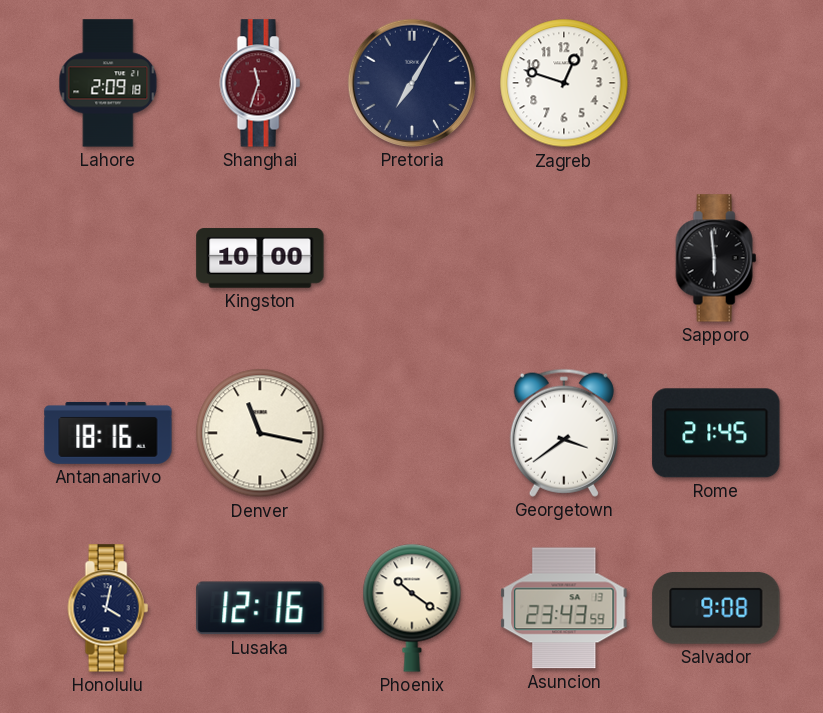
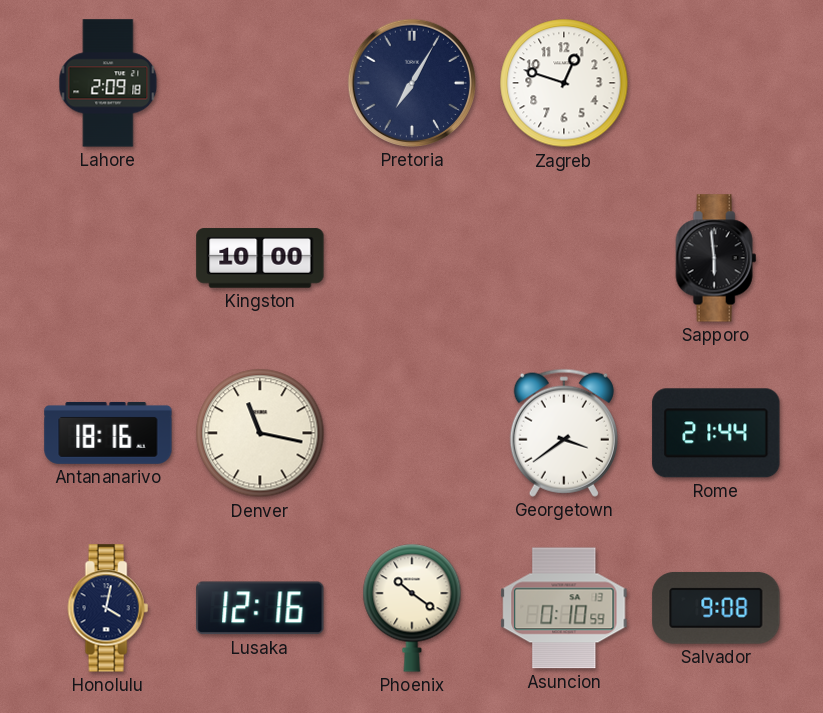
Shanghai: 11:33 -> none (260, 83)
Rome: 21:45 -> 21:44 (716, 433)
Asuncion: 23:43 -> 0:10 (564, 608)
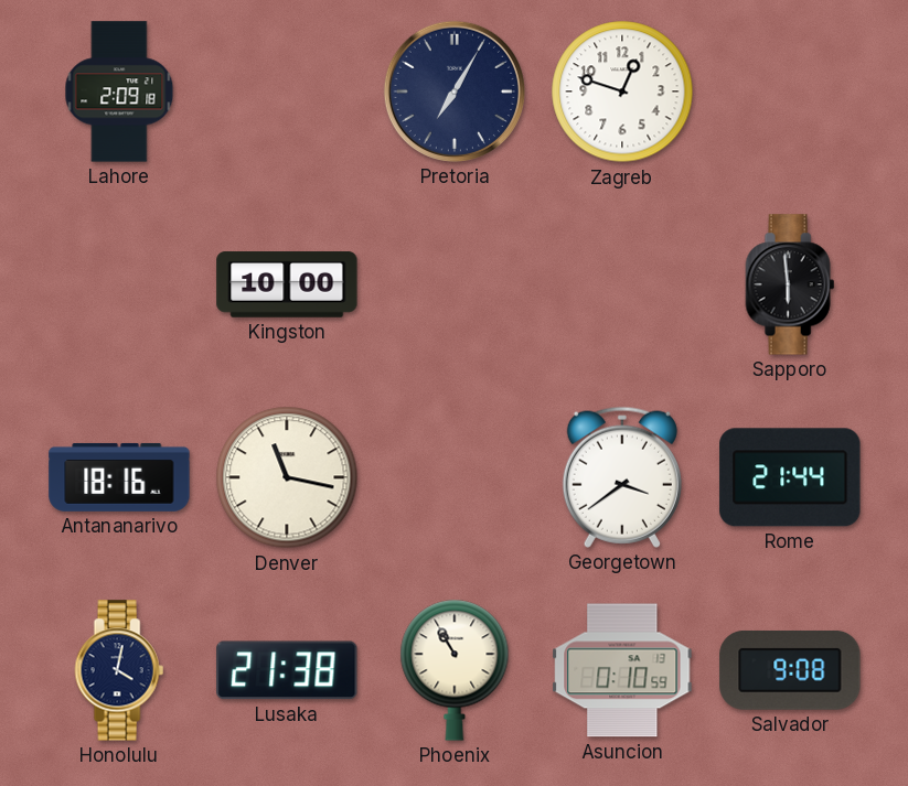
Lusaka: 12:16 -> 21:38 (287, 670)
Phoenix: 10:21 -> 10:55 (455, 670)
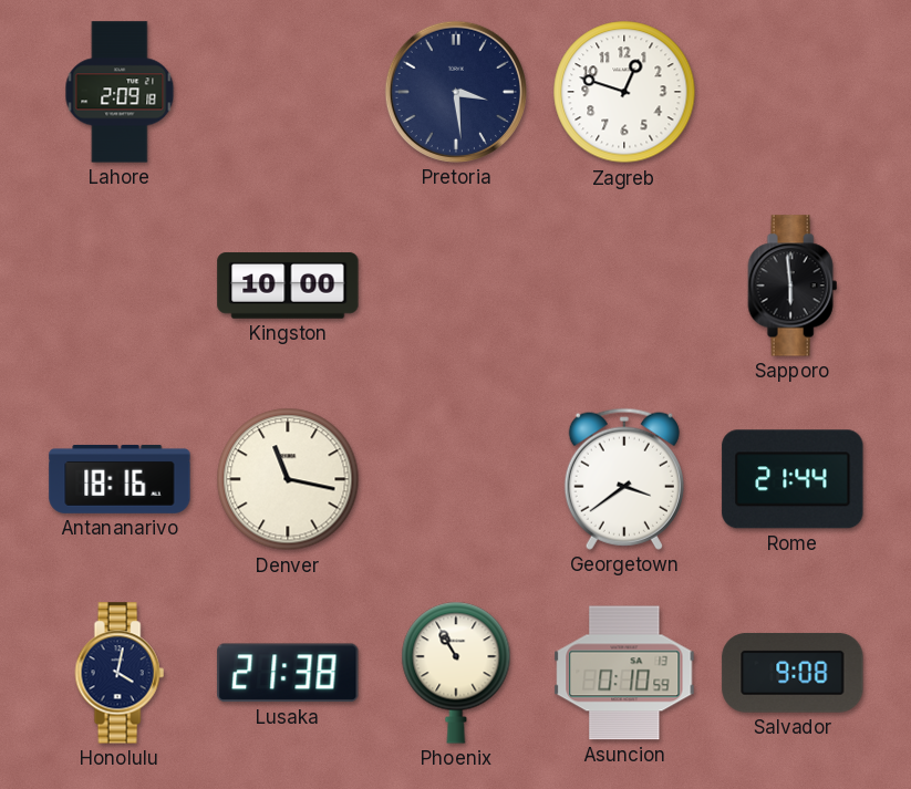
Pretoria: 7:05 -> 3:29 (456, 92)
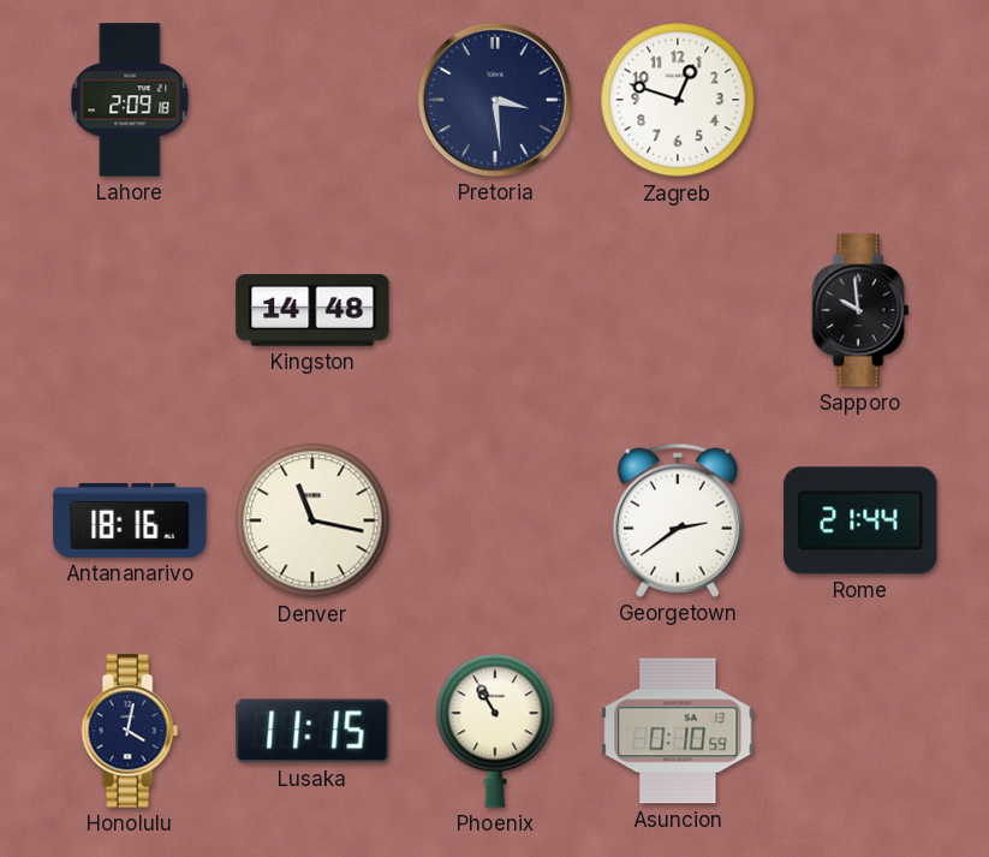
Kingston: 10:00 -> 14:48 (312, 310)
Sapporo: 5:59 -> 9:59 (860, 310)
Georgetown: 3:39 -> 2:39 (678, 520)
Lusaka: 21:38 -> 11:15 (312, 731)
Salvador: 9:08 -> none (793, 673)
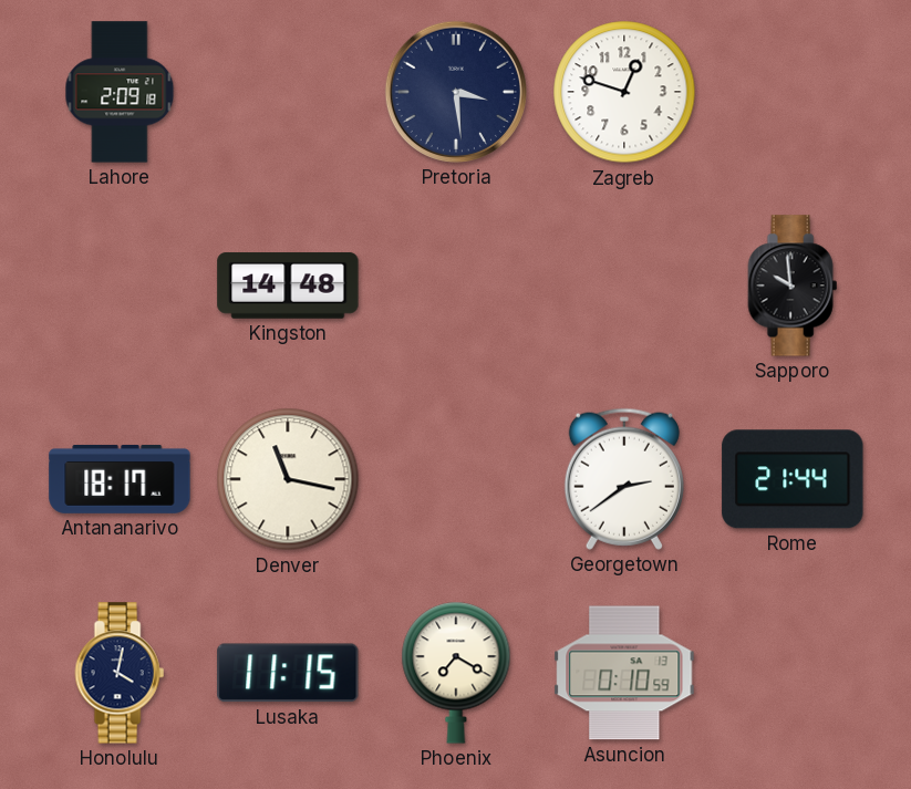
Antananarivo: 18:16 -> 18:17 (120, 479)
Phoenix: 10:55 -> 7:20 (456, 673)
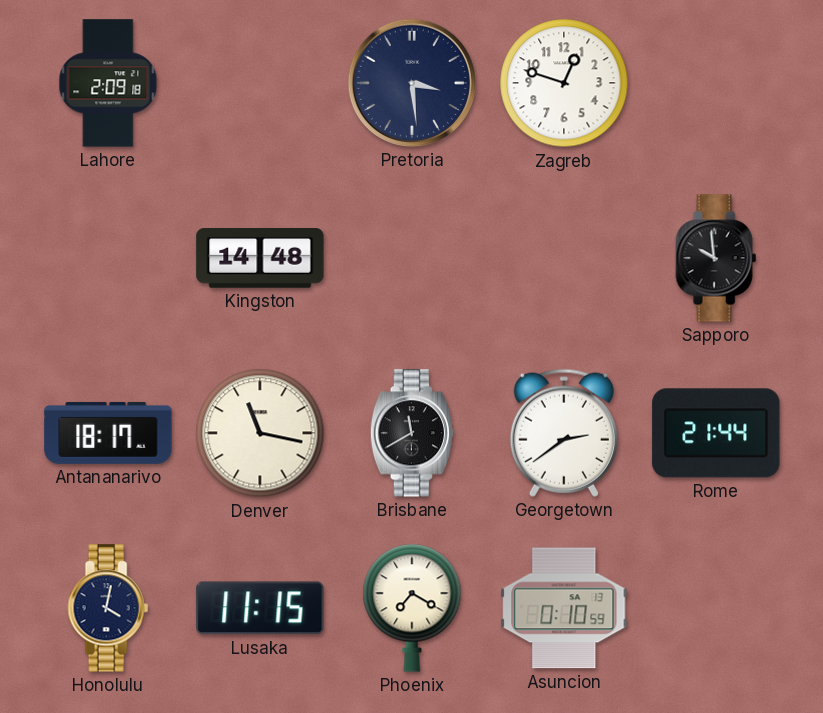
Brisbane: none -> 11:40 (412, 433)
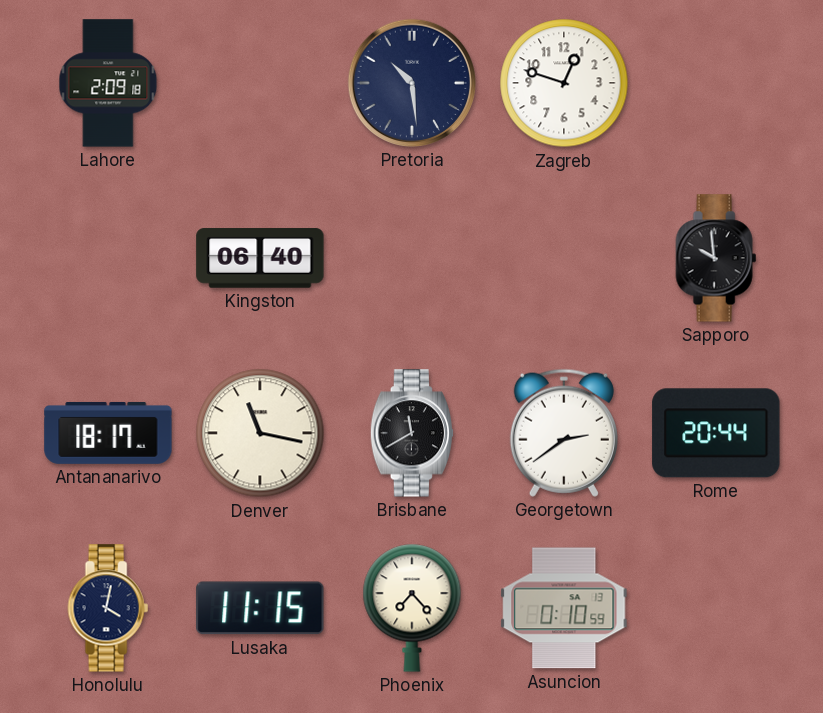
Pretoria: 3:29 -> 10:29 (412, 83)
Kingston: 14:48 -> 06:40 (260, 258)
Rome: 21:44 -> 20:44 (716, 433)
Phoenix: 7:20 -> 7:23 (412, 608)
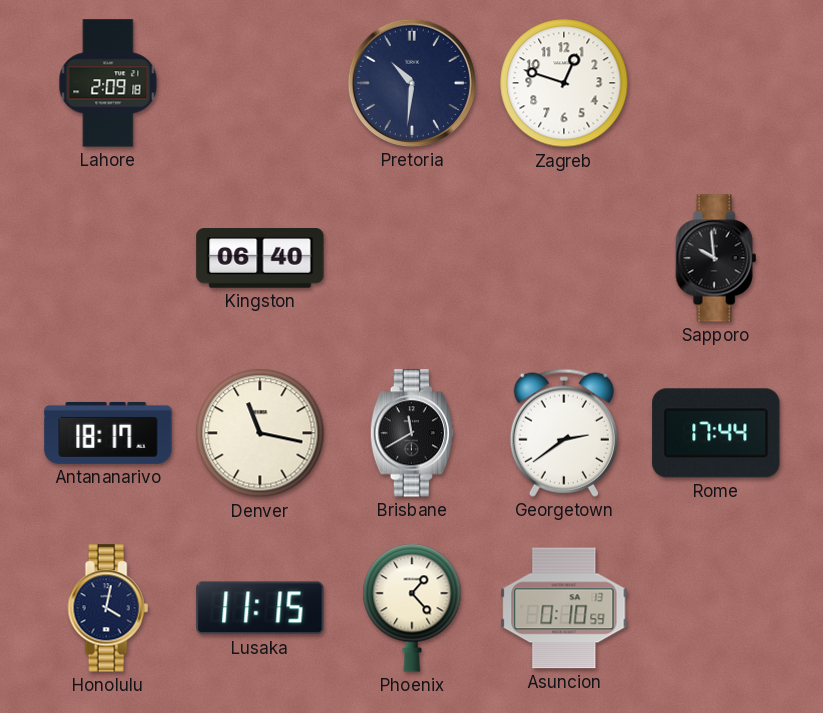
Pretoria: 10:29 -> 10:31 (412, 83)
Rome: 20:44 -> 17:44 (716, 433)
Phoenix: 7:23 -> 1:23 (412, 608)
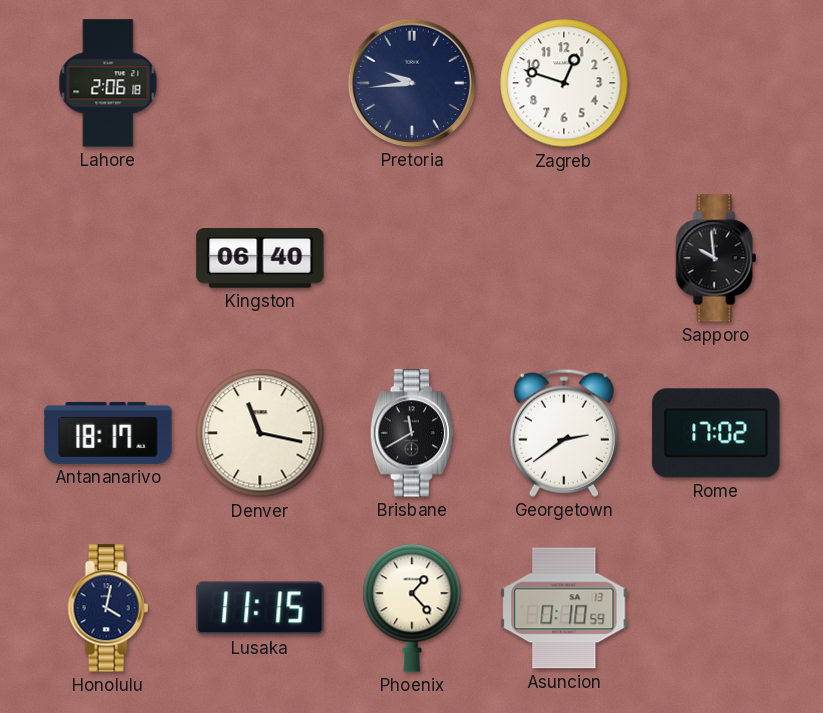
Lahore: 2:09 -> 2:06 (108, 83)
Pretoria: 10:31 -> 9:44 (412, 83)
Rome: 17:44 -> 17:02 (716, 433)
